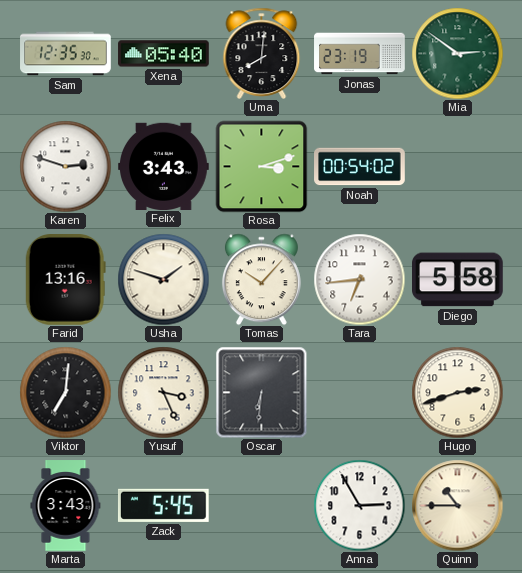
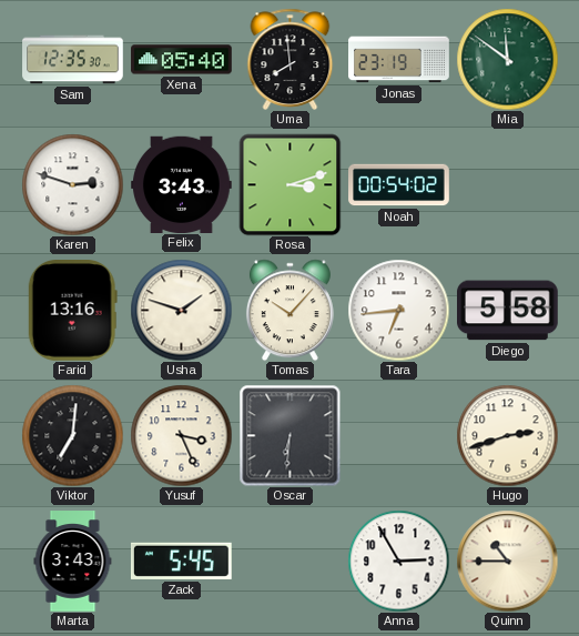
Uma: 8:01 -> 7:59 (291, 59)
Mia: 2:51 -> 11:51 (507, 59)
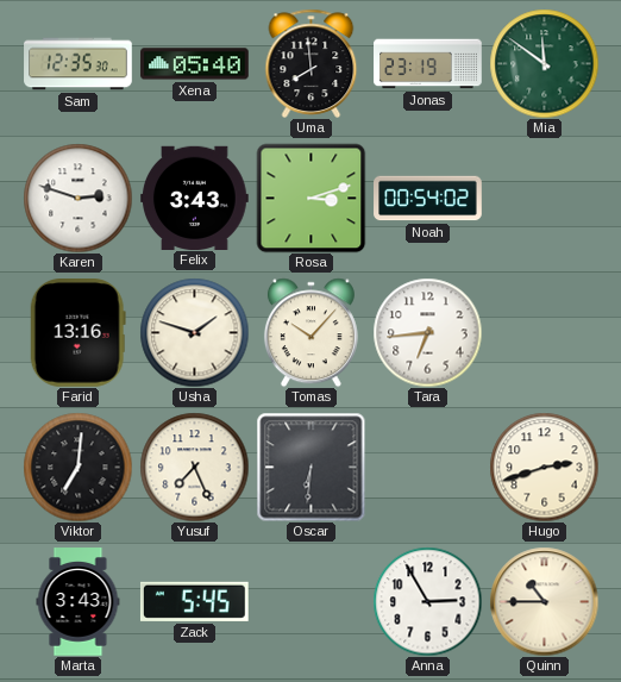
Diego: 5:58 -> none (508, 311)
Yusuf: 3:26 -> 7:26 (194, 467)
